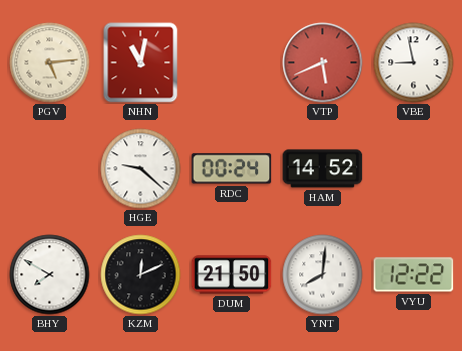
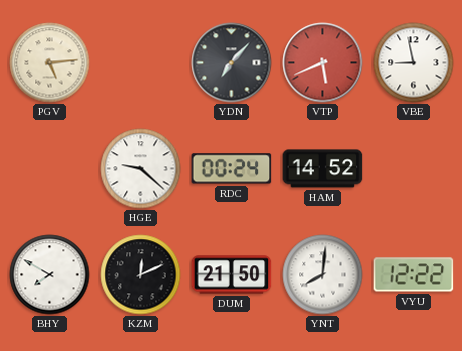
NHN: 11:02 -> none (141, 63)
YDN: none -> 7:07 (232, 63)
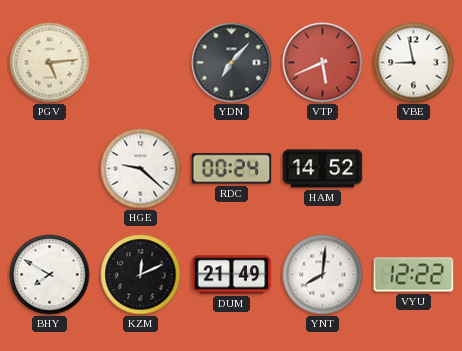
DUM: 21:50 -> 21:49 (232, 275)
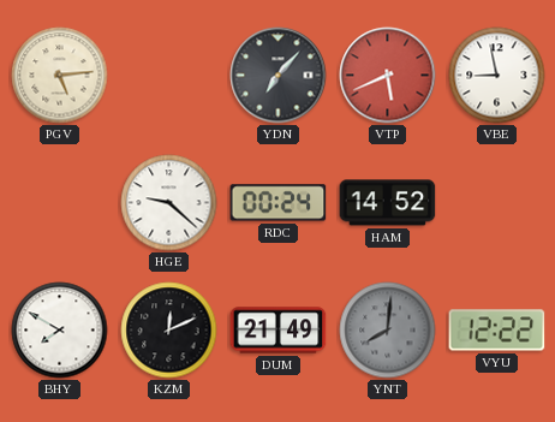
YNT dial: white -> grey (388, 331)
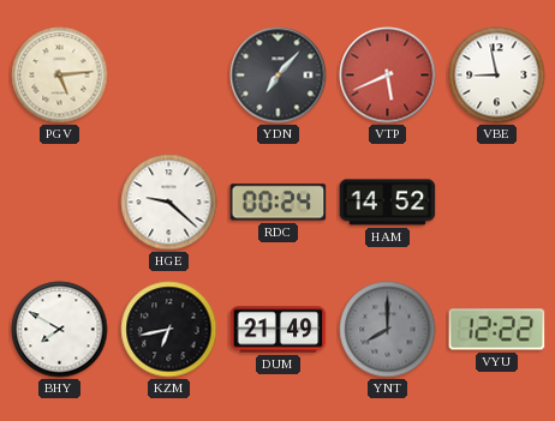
KZM: 12:11 -> 6:43 (169, 330)
YNT: 8:01 -> 8:00 (388, 330)
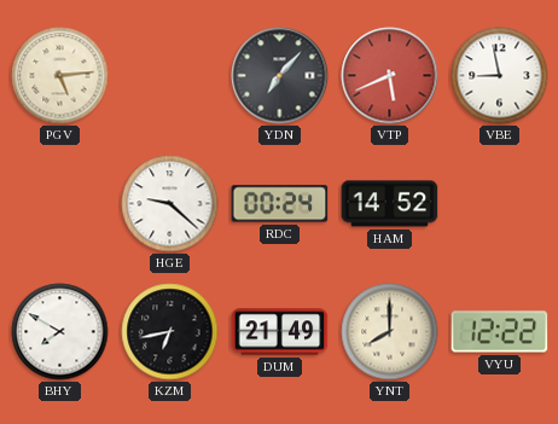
YNT dial: grey -> cream (390, 332)
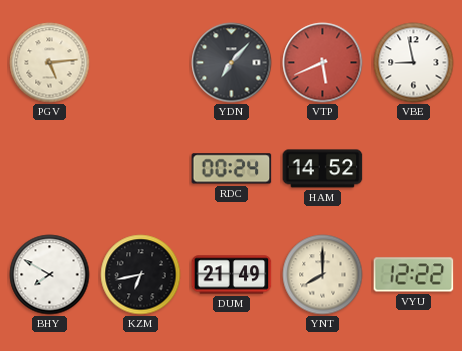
HGE: 9:22 -> none (170, 204)
